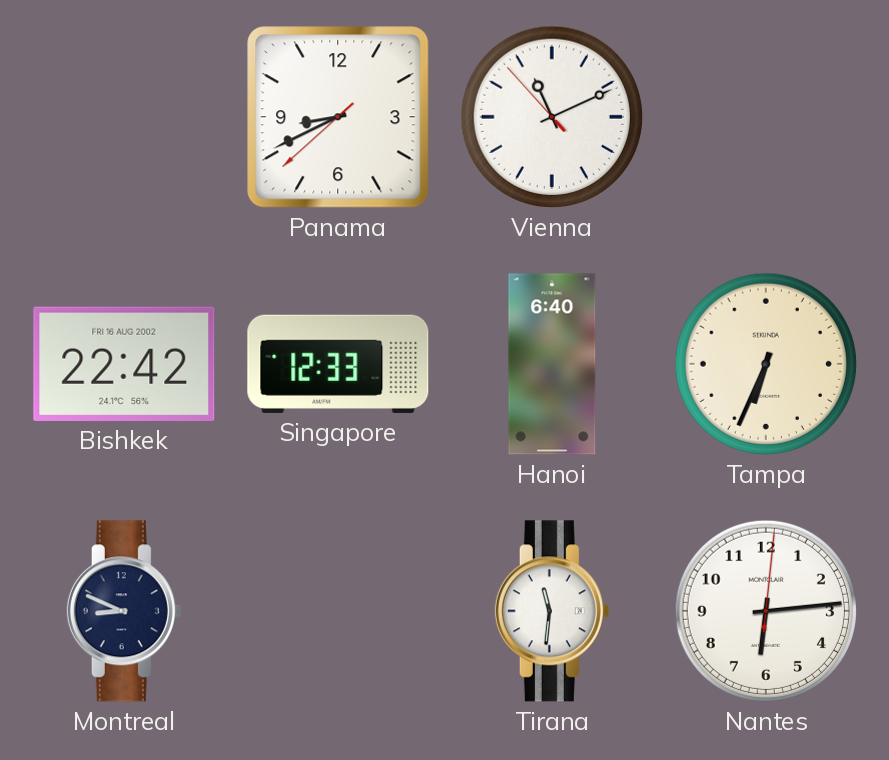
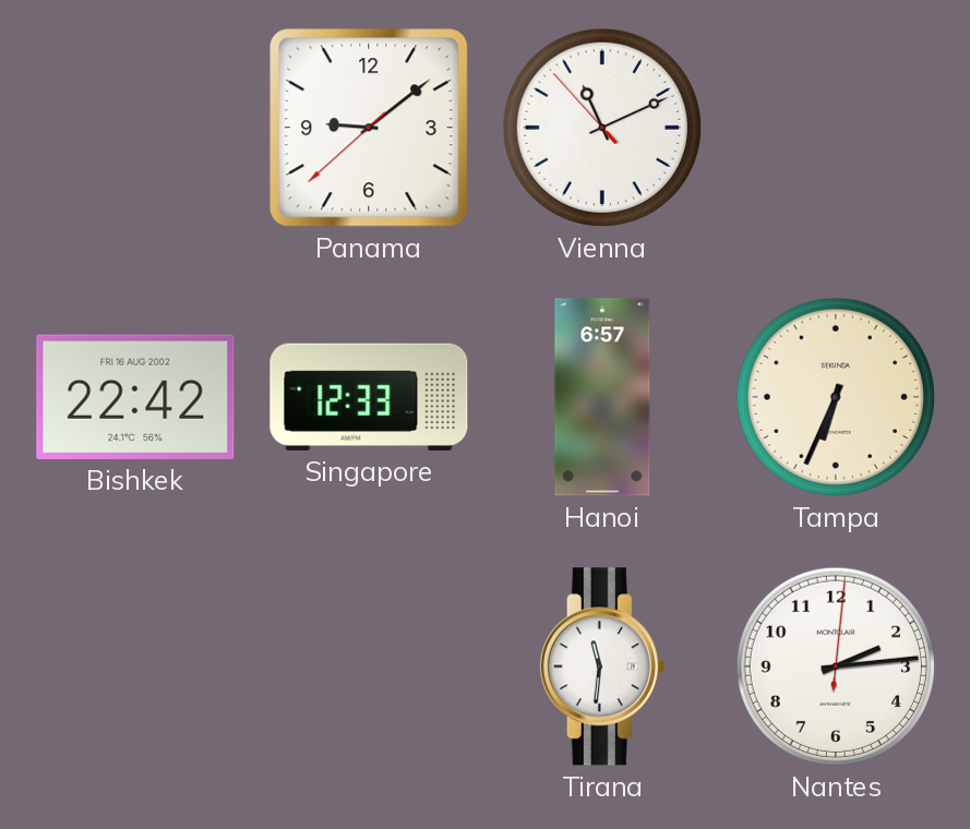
Panama: 8:40 -> 9:08 (369, 128)
Hanoi: 6:40 -> 6:57 (602, 397)
Montreal: 8:49 -> none (124, 611)
Nantes: 6:14 -> 2:14 (836, 666)
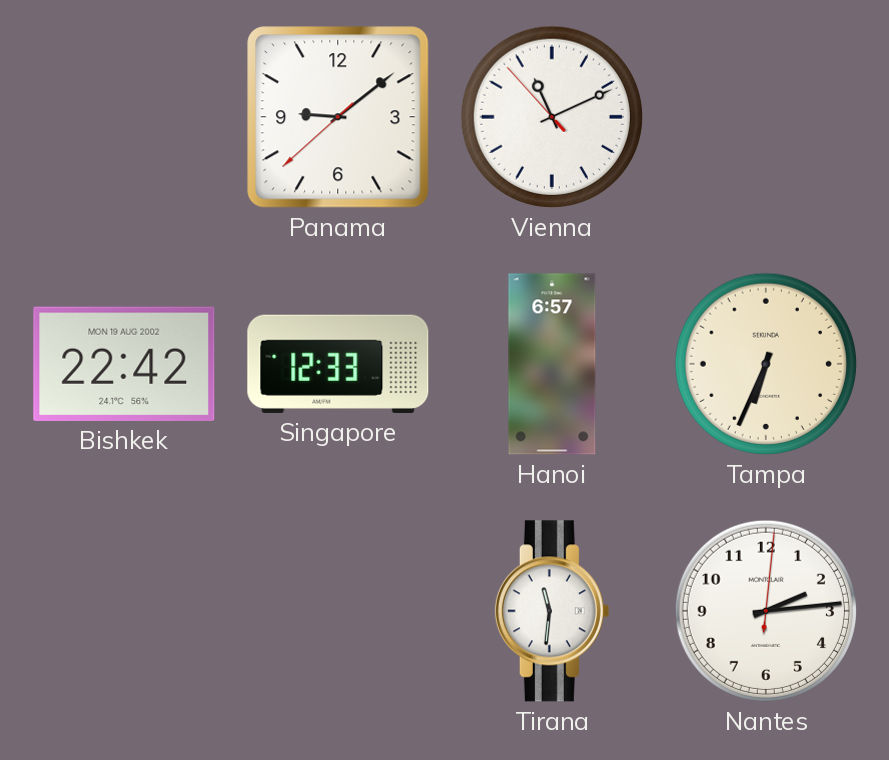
Bishkek date: FRI 16 AUG 2002 -> MON 19 AUG 2002 (124, 364)
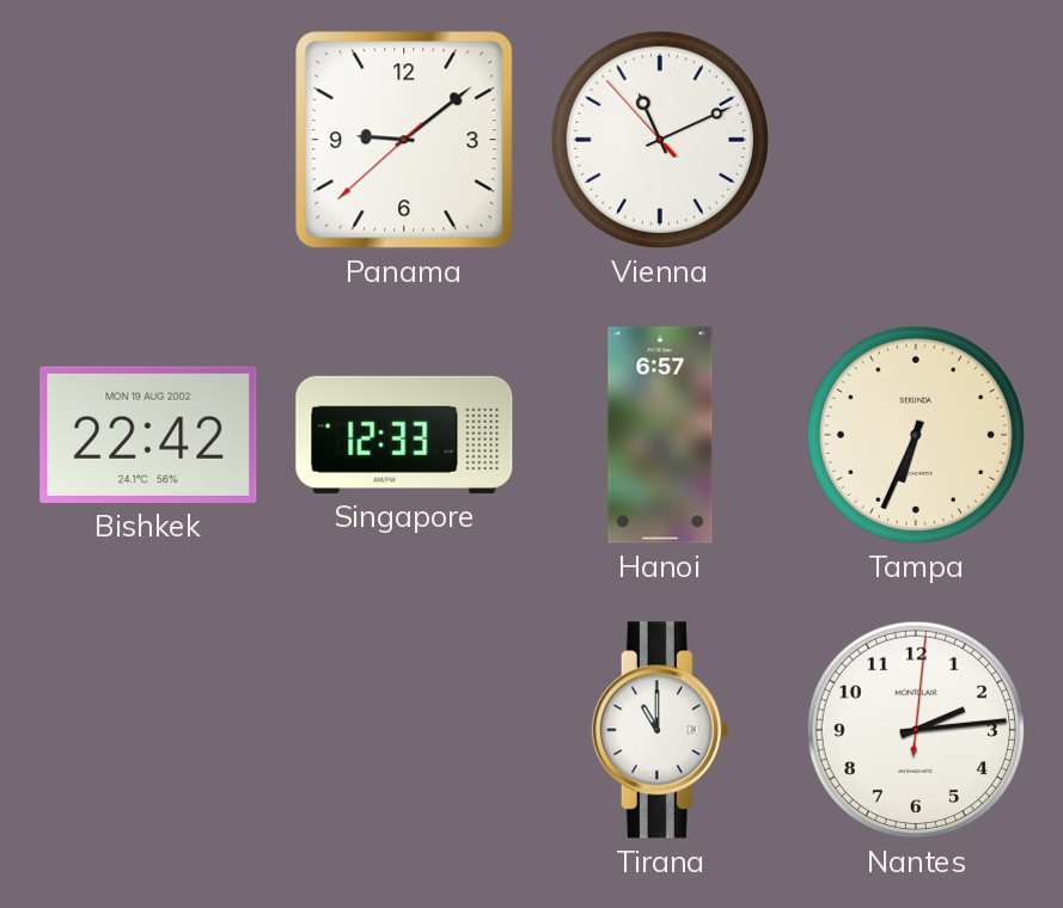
Tirana: 11:31 -> 11:00 (660, 730)
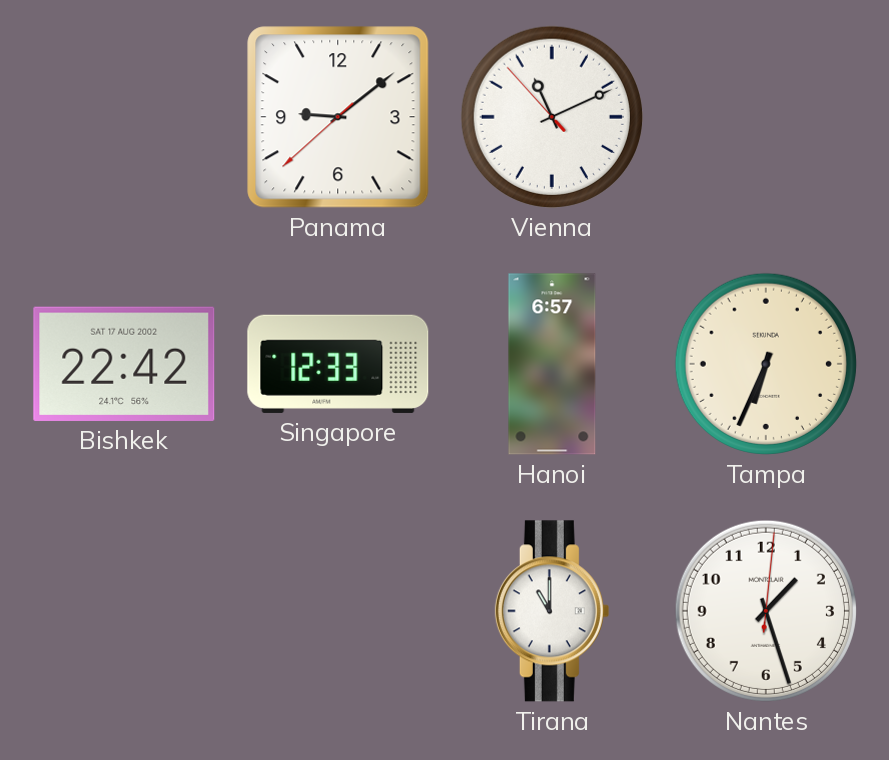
Bishkek date: MON 19 AUG 2002 -> SAT 17 AUG 2002 (124, 364)
Nantes: 2:14 -> 1:27 (766, 611)
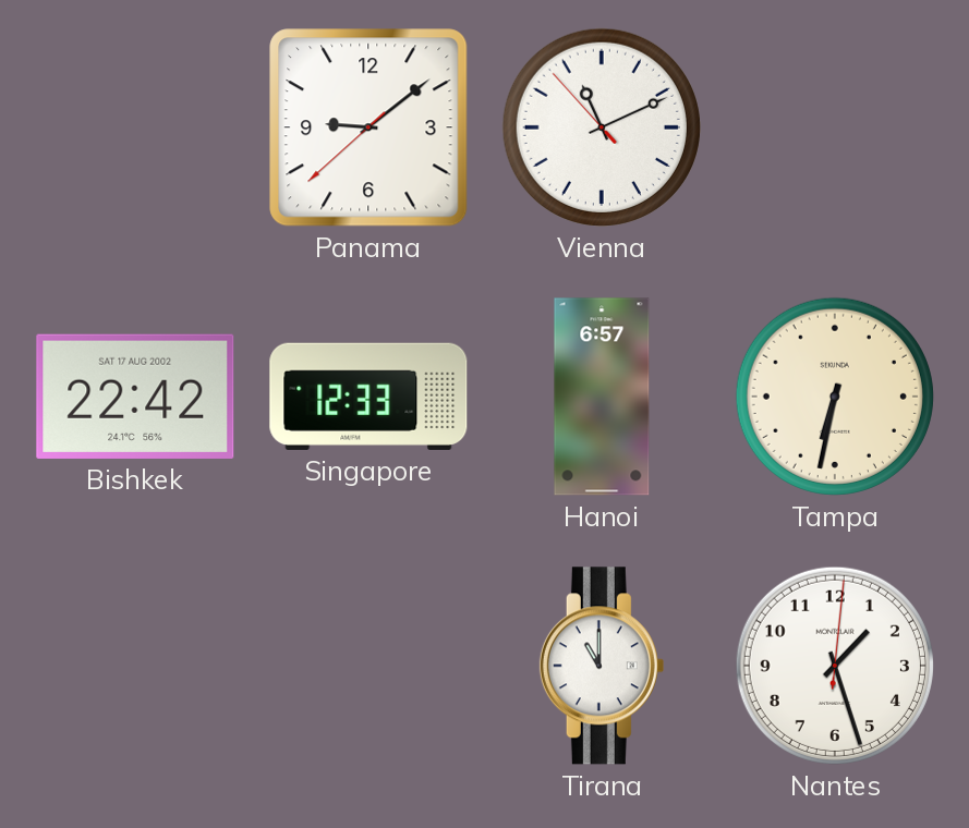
Tampa: 6:34 -> 6:32 (835, 397)
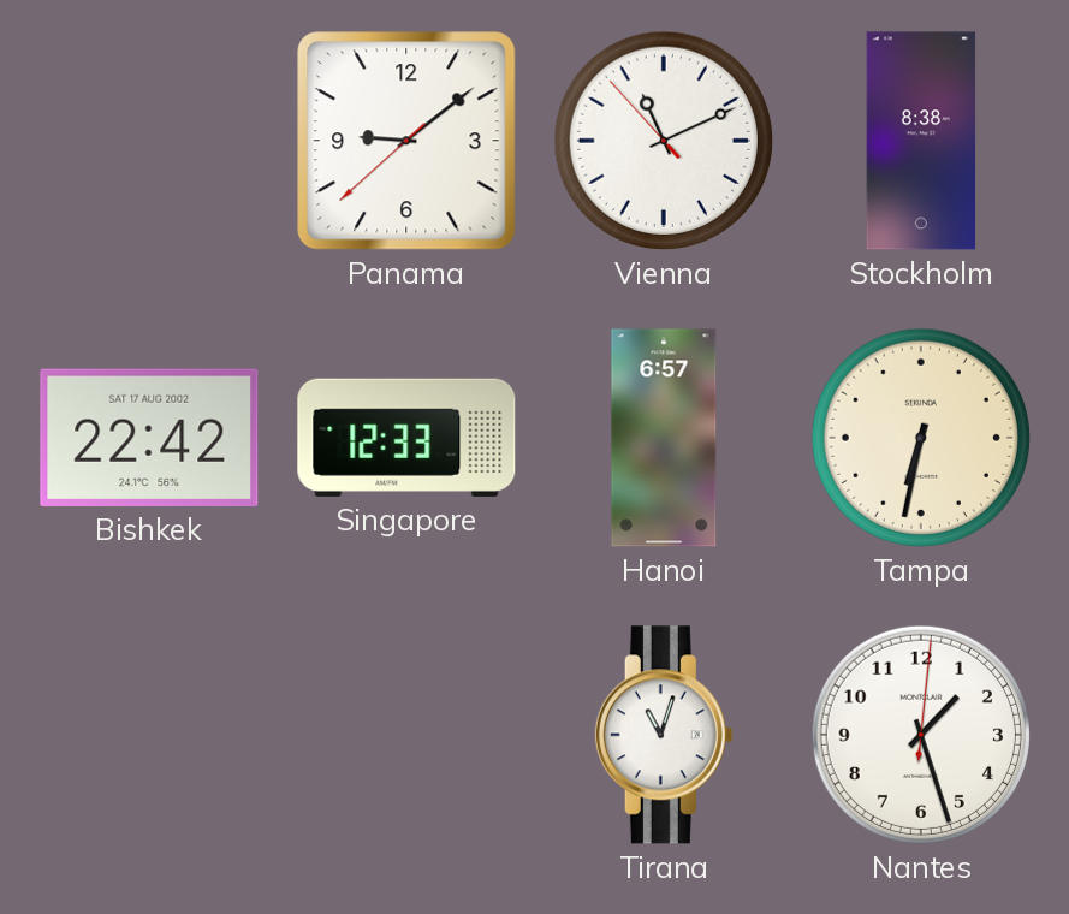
Stockholm: none -> 8:38 (921, 141)
Tirana: 11:00 -> 11:03 (664, 735)
